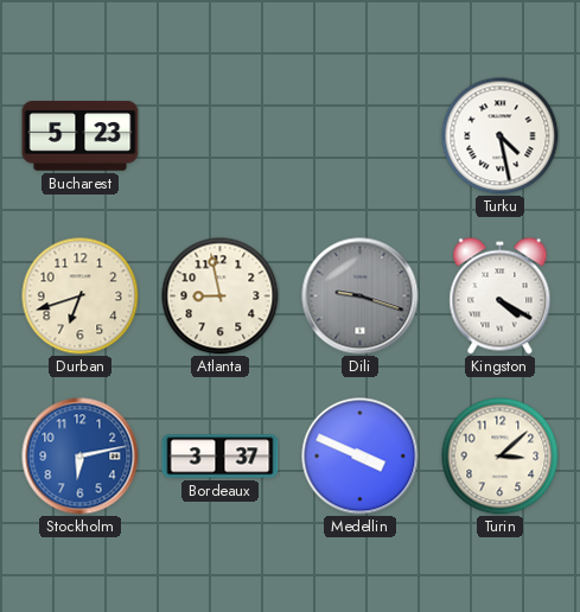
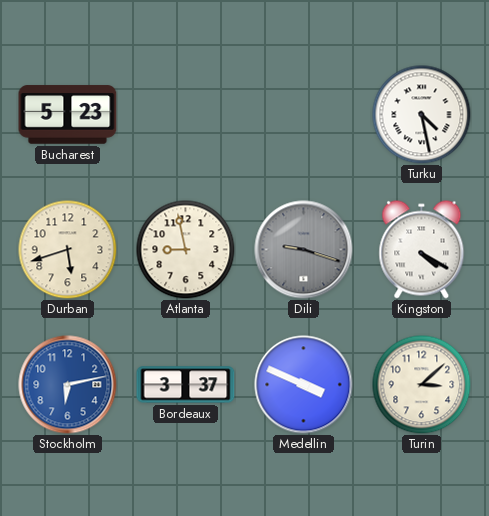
Durban: 6:42 -> 5:42 (68, 250)
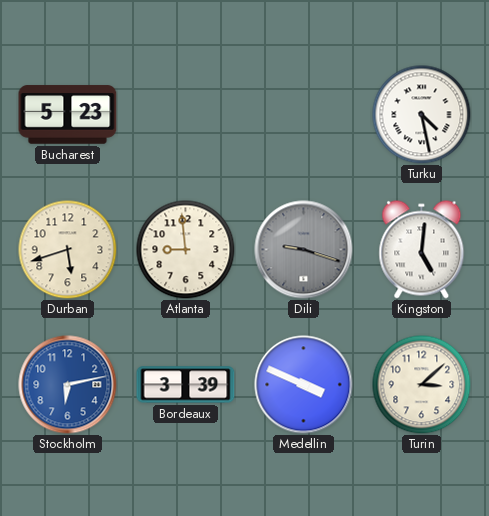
Atlanta: 8:58 -> 8:59 (186, 250)
Kingston: 4:20 -> 5:01 (422, 250)
Bordeaux: 3:37 -> 3:39 (186, 385)
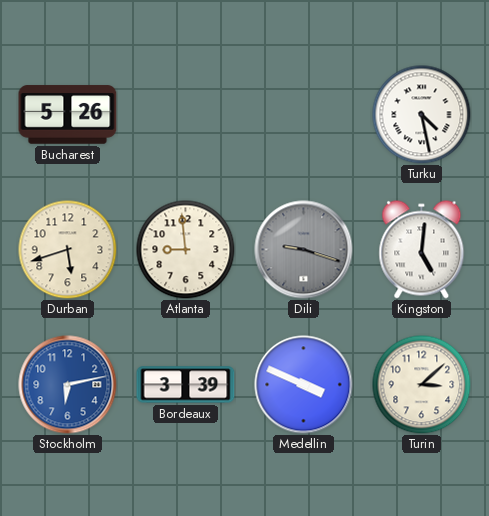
Bucharest: 5:23 -> 5:26 (68, 115)
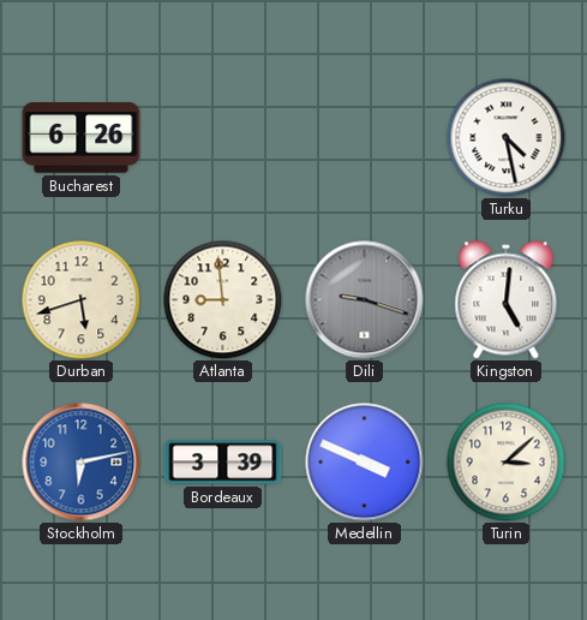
Bucharest: 5:26 -> 6:26 (82, 138)
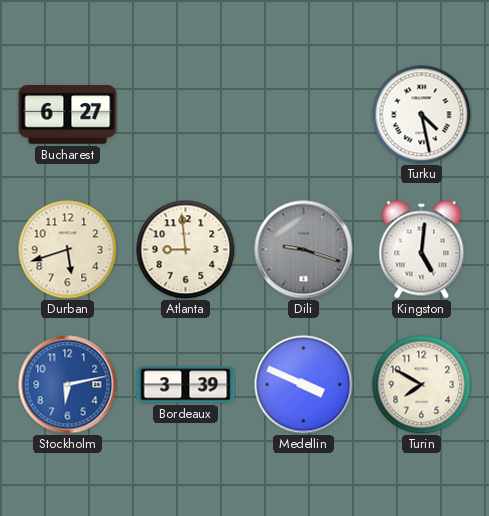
Bucharest: 6:26 -> 6:27 (68, 115)
Turin: 3:08 -> 7:50 (422, 385)
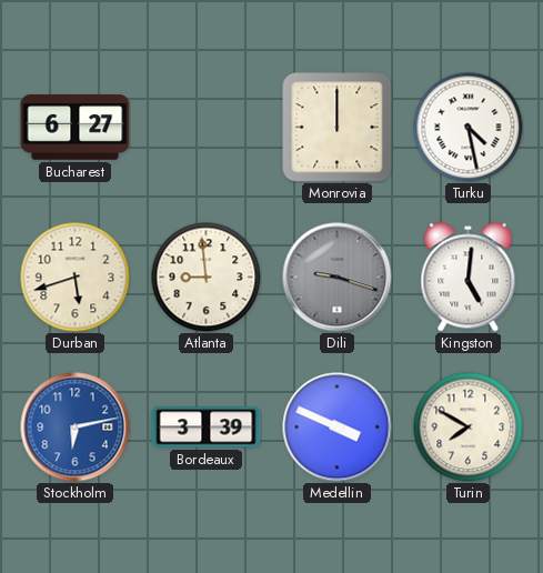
Monrovia: none -> 12:00 (338, 128)
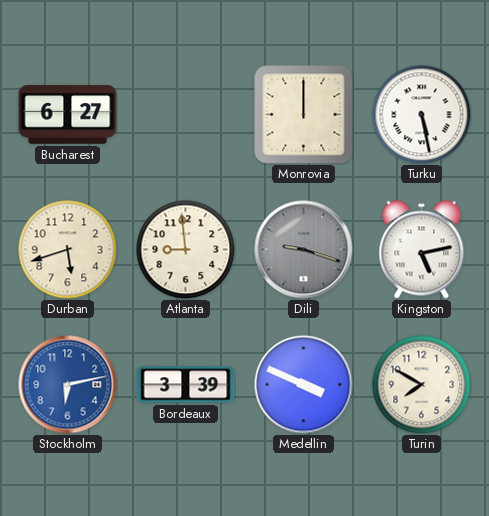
Turku: 4:28 -> 5:28 (422, 115)
Kingston: 5:01 -> 5:13 (422, 250)
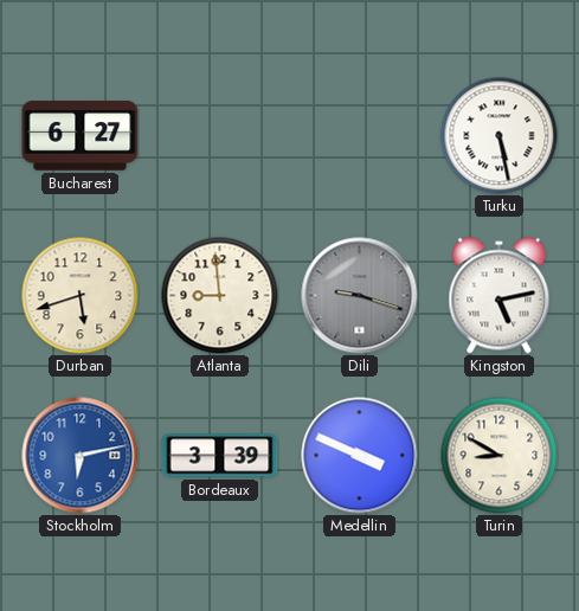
Monrovia: 12:00 -> none (304, 115)
Turin: 7:50 -> 8:50 (500, 456)
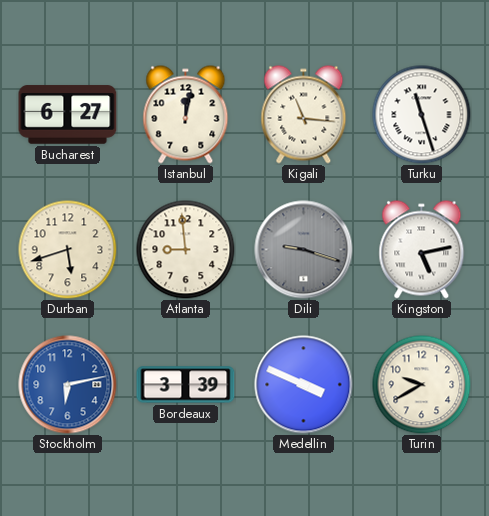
Istanbul: none -> 12:02 (186, 115)
Kigali: none -> 11:16 (304, 115)
Turku: 5:28 -> 11:27 (422, 115)
Turin: 8:50 -> 9:40 (422, 385)
